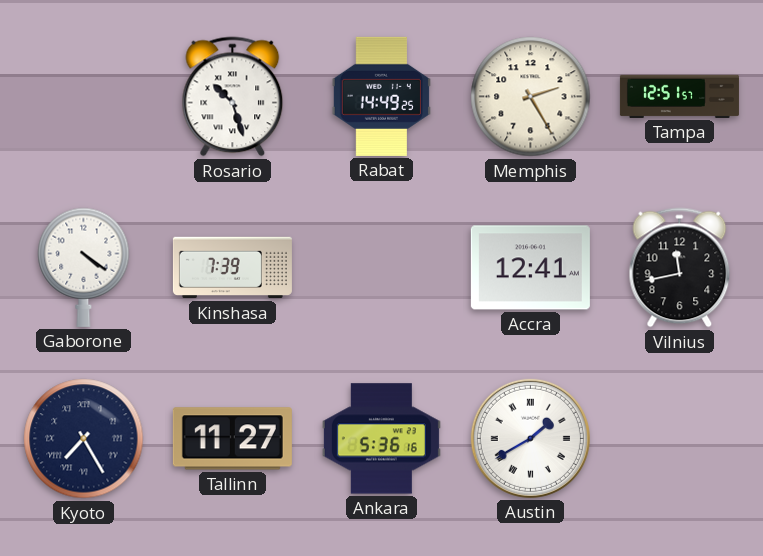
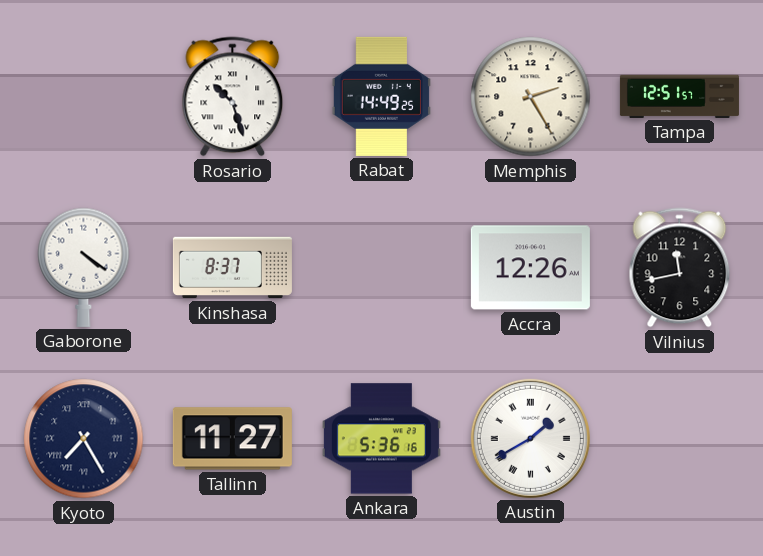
Kinshasa: 7:39 -> 8:37 (232, 268)
Accra: 12:41 -> 12:26 (530, 268)
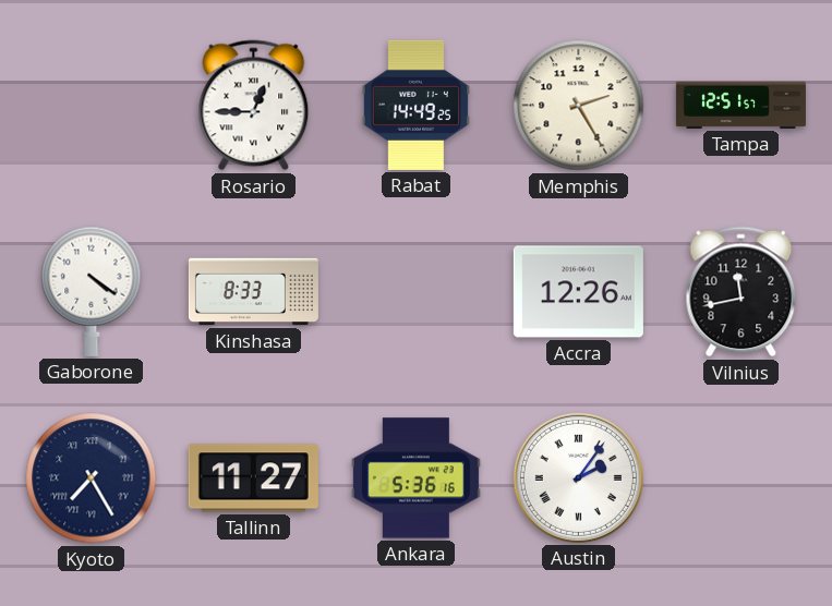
Rosario: 10:27 -> 12:45 (254, 106)
Kinshasa: 8:37 -> 8:33 (253, 292)
Austin: 1:40 -> 2:06 (578, 477)
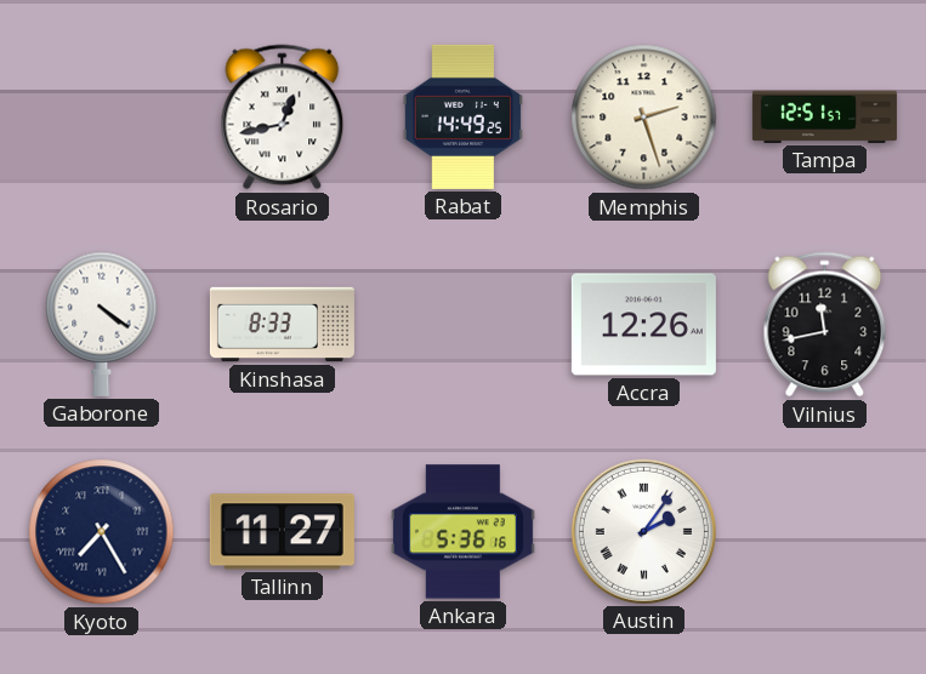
Rosario: 12:45 -> 12:43 (283, 118)
Memphis: 2:25 -> 2:27 (644, 118)
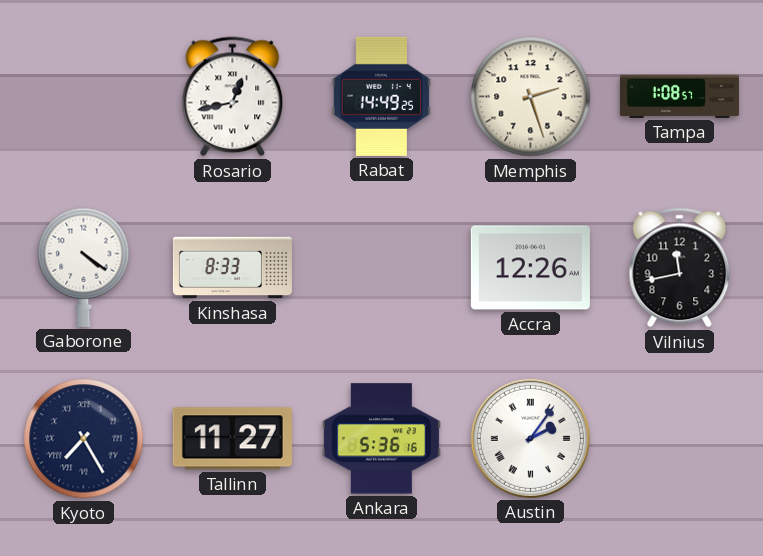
Tampa: 12:51 -> 1:08 (679, 96)
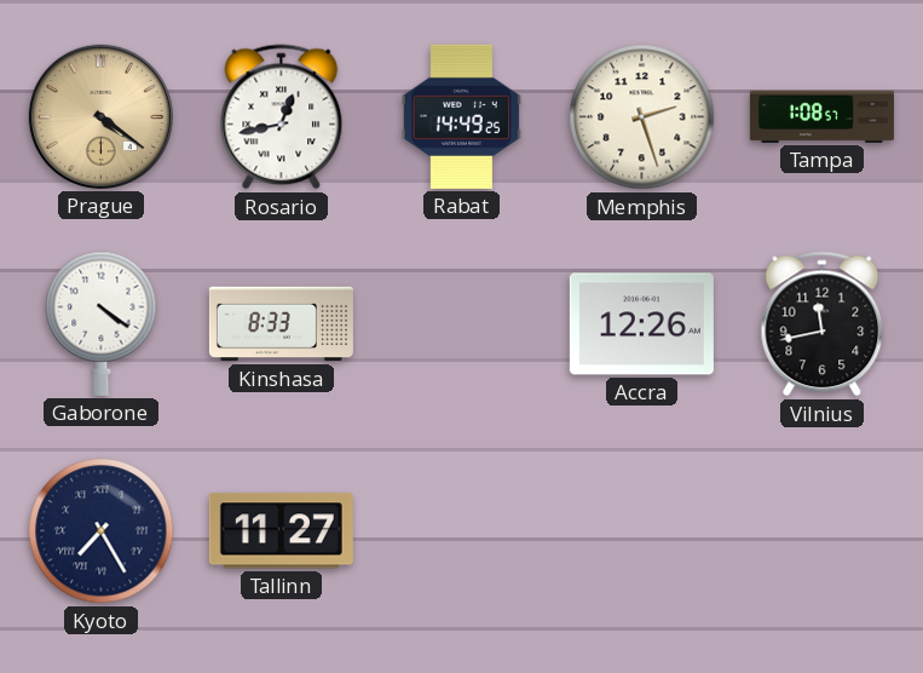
Prague: none -> 4:21 (100, 116)
Ankara: 5:36 -> none (381, 439)
Austin: 2:06 -> none (530, 438)
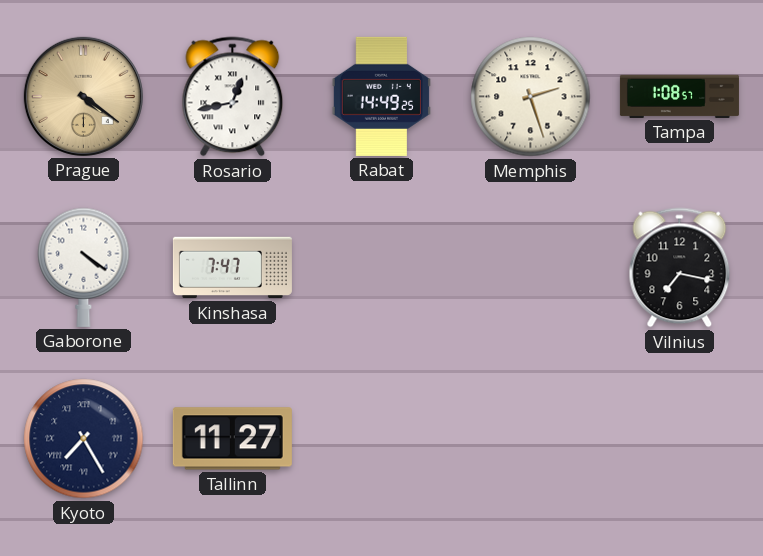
Kinshasa: 8:33 -> 7:47 (232, 268)
Accra: 12:26 -> none (641, 324)
Vilnius: 11:43 -> 7:17 (680, 268)
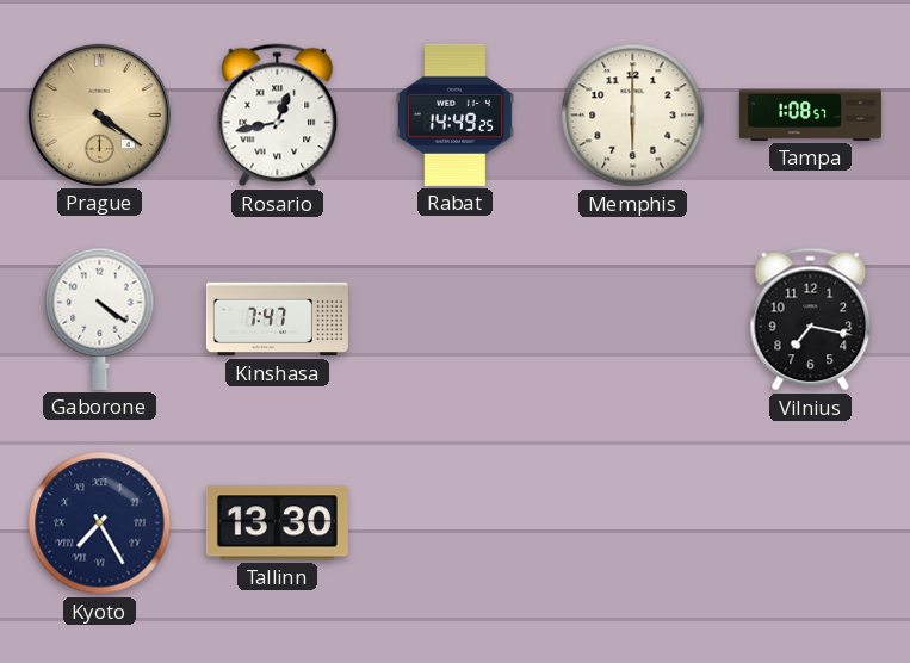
Memphis: 2:27 -> 6:00 (633, 116)
Tallinn: 11:27 -> 13:30 (277, 523)
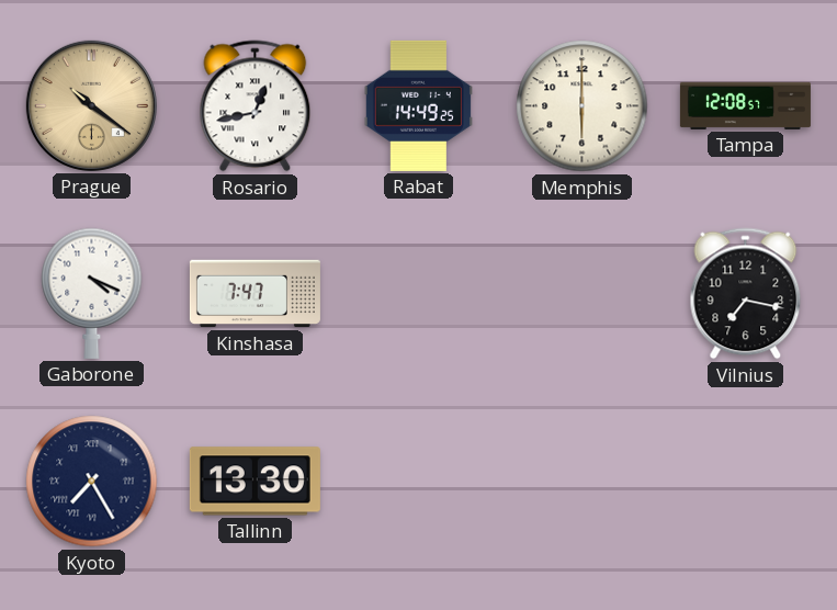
Prague: 4:21 -> 10:21 (91, 105)
Tampa: 1:08 -> 12:08 (745, 105)
Gaborone: 4:21 -> 4:19 (92, 293)
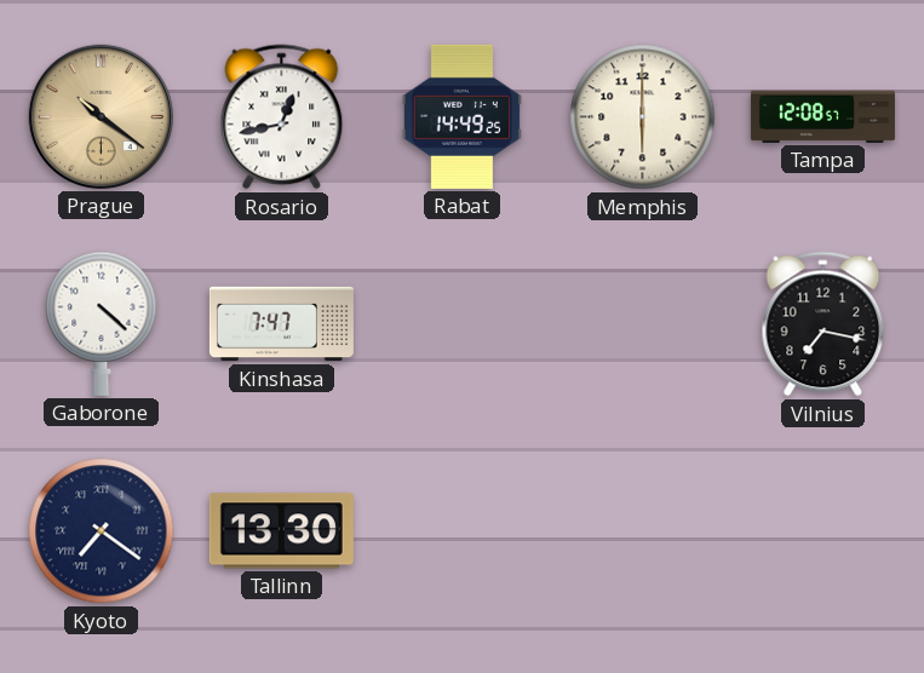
Gaborone: 4:19 -> 4:22 (102, 323)
Kyoto: 7:25 -> 7:21 (102, 531)
